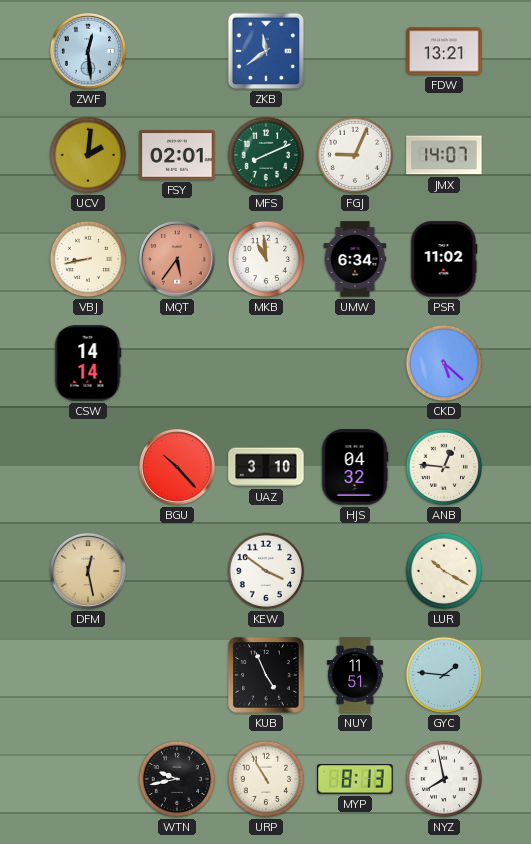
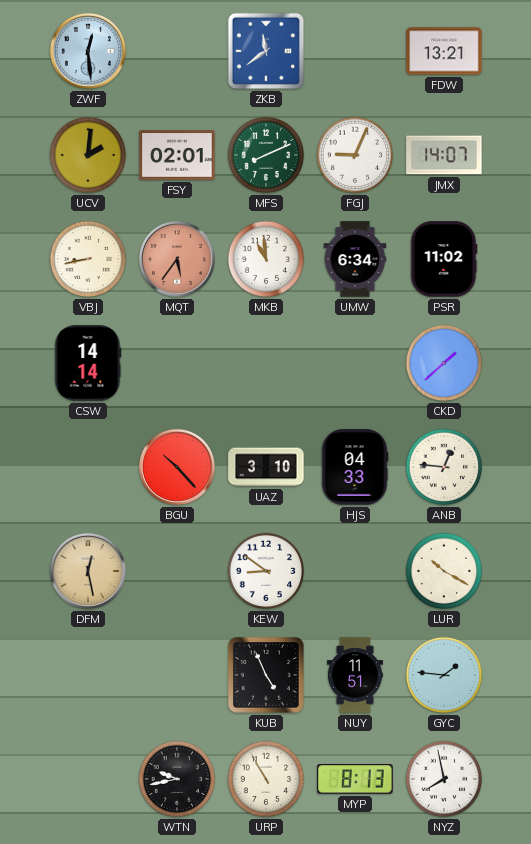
CKD: 5:22 -> 1:38 (444, 363)
HJS: 04:32 -> 04:33 (355, 467)
KEW: 3:51 -> 8:51 (266, 571)
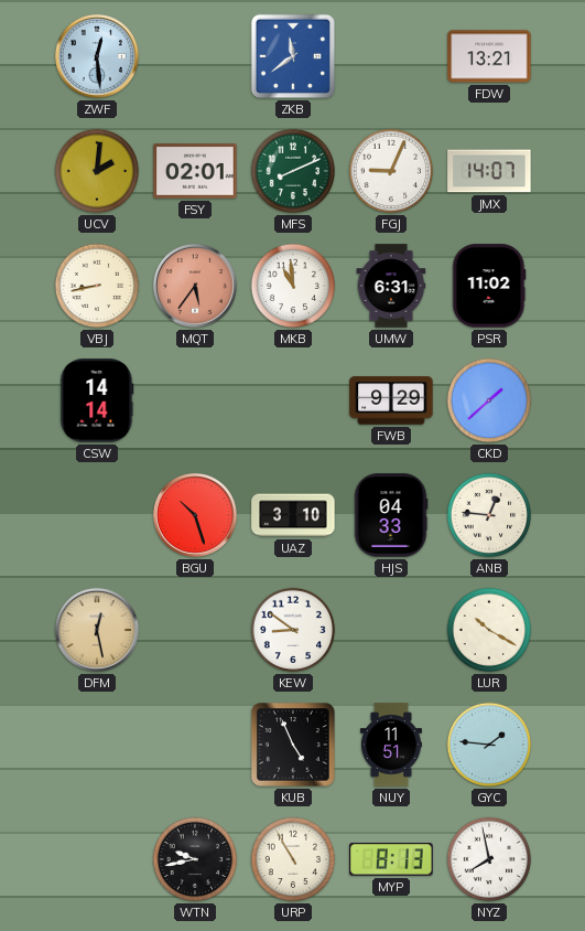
UMW: 6:34 -> 6:31 (391, 286)
FWB: none -> 9:29 (391, 400)
BGU: 10:23 -> 10:27 (195, 515)
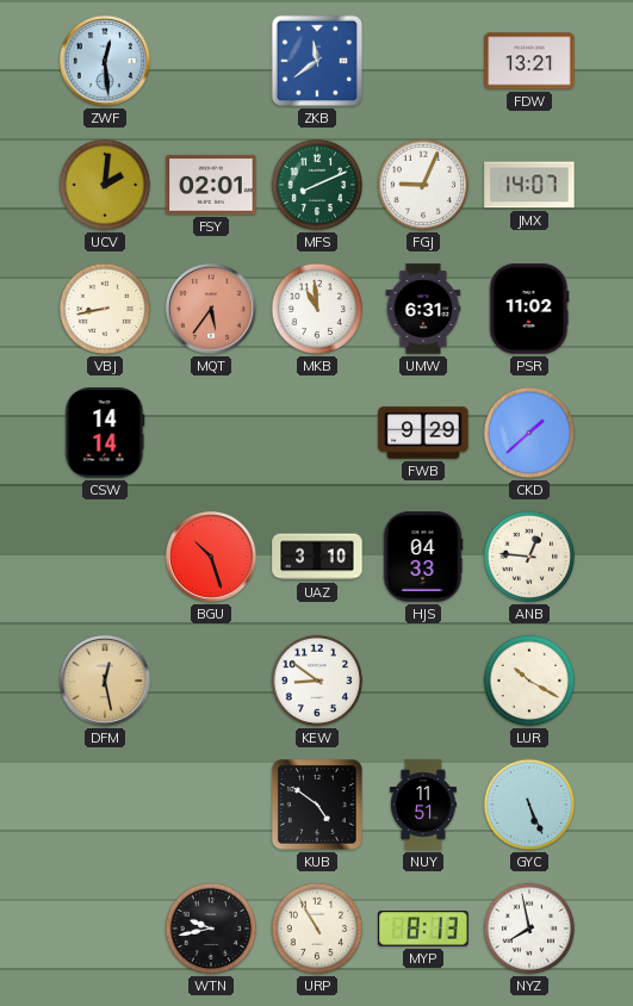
KUB: 4:56 -> 4:51 (317, 805)
GYC: 1:46 -> 5:26 (529, 805)
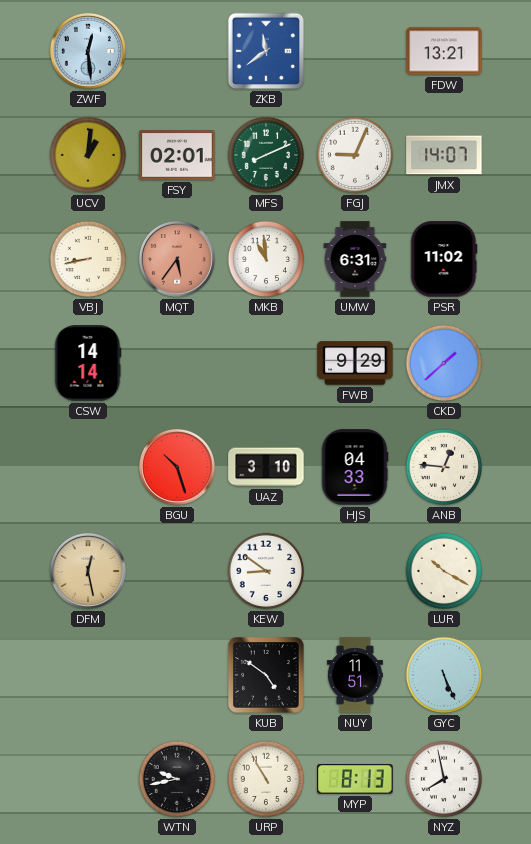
UCV: 2:01 -> 1:01 (88, 155)
